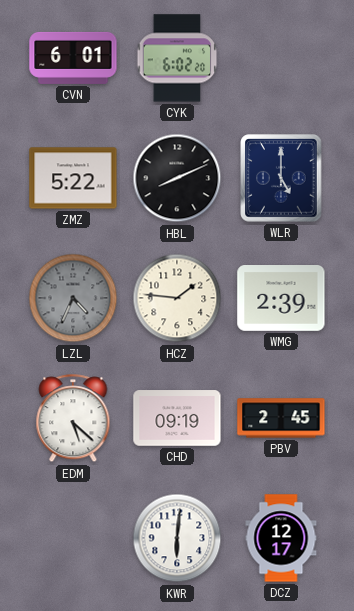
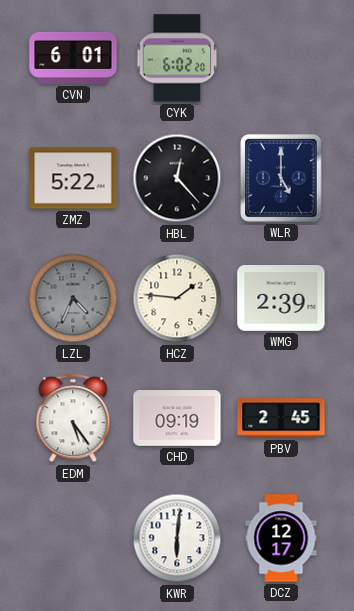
HBL: 8:11 -> 12:23 (177, 178)
EDM: 5:22 -> 5:24 (73, 419)
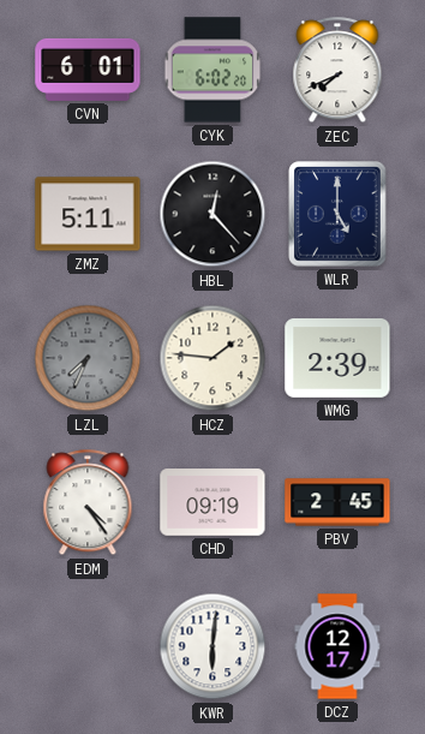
ZEC: none -> 7:41 (337, 71)
ZMZ: 5:22 -> 5:11 (88, 214)
LZL: 4:34 -> 7:34 (88, 358)
EDM: 5:24 -> 4:24 (88, 503)
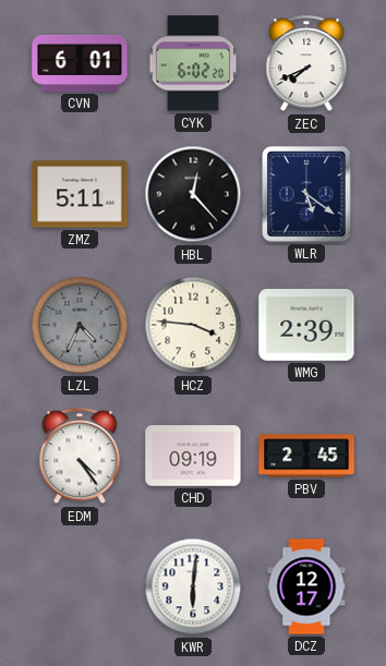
WLR: 5:00 -> 5:21 (306, 194)
LZL: 7:34 -> 4:34 (80, 325)
HCZ: 1:46 -> 3:46 (193, 325)
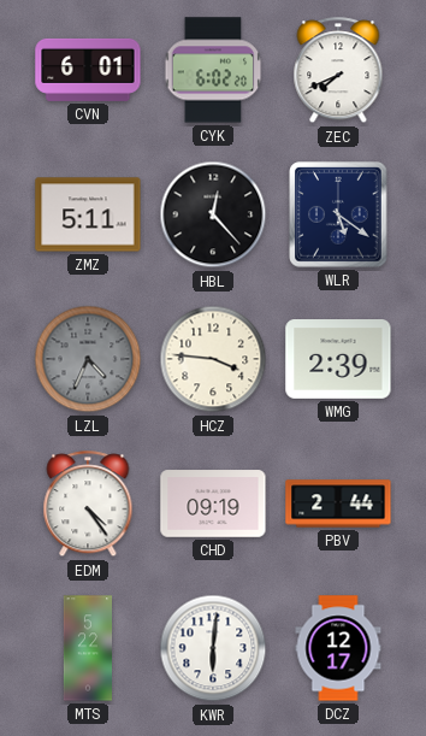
PBV: 2:45 -> 2:44 (338, 504)
MTS: none -> 5:22 (87, 648)
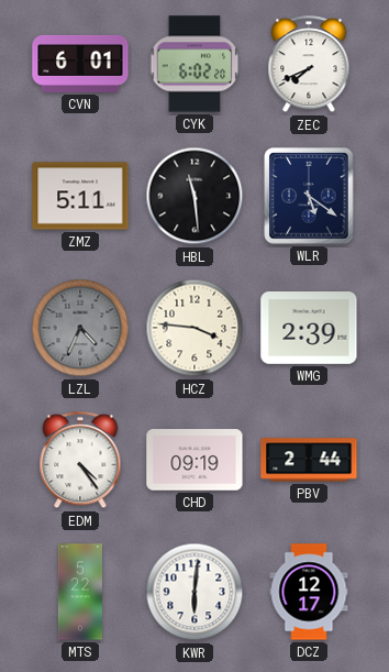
HBL: 12:23 -> 11:29 (194, 196)
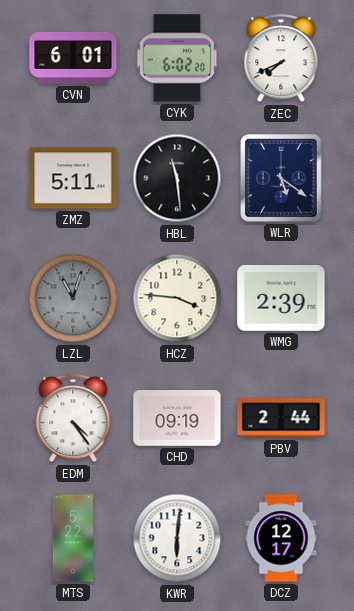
LZL: 4:34 -> 11:03 (73, 298)
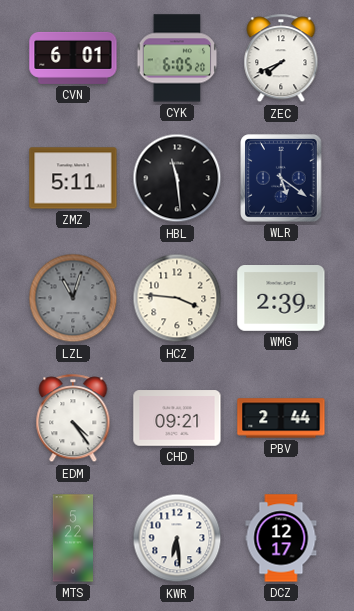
CYK: 6:02 -> 6:05 (177, 58)
CHD: 09:19 -> 09:21 (177, 418)
KWR: 6:01 -> 6:29 (177, 538)
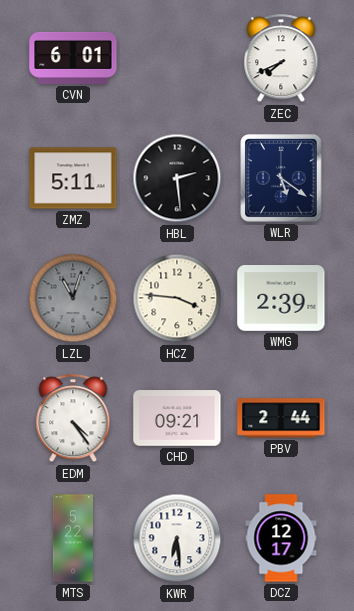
CYK: 6:05 -> none (177, 58)
HBL: 11:29 -> 2:29 (177, 178)
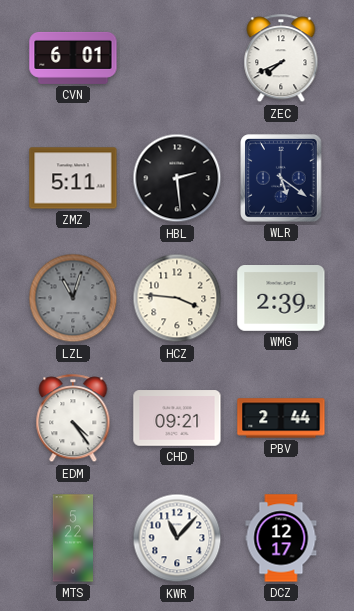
KWR: 6:29 -> 11:07 (177, 538)
